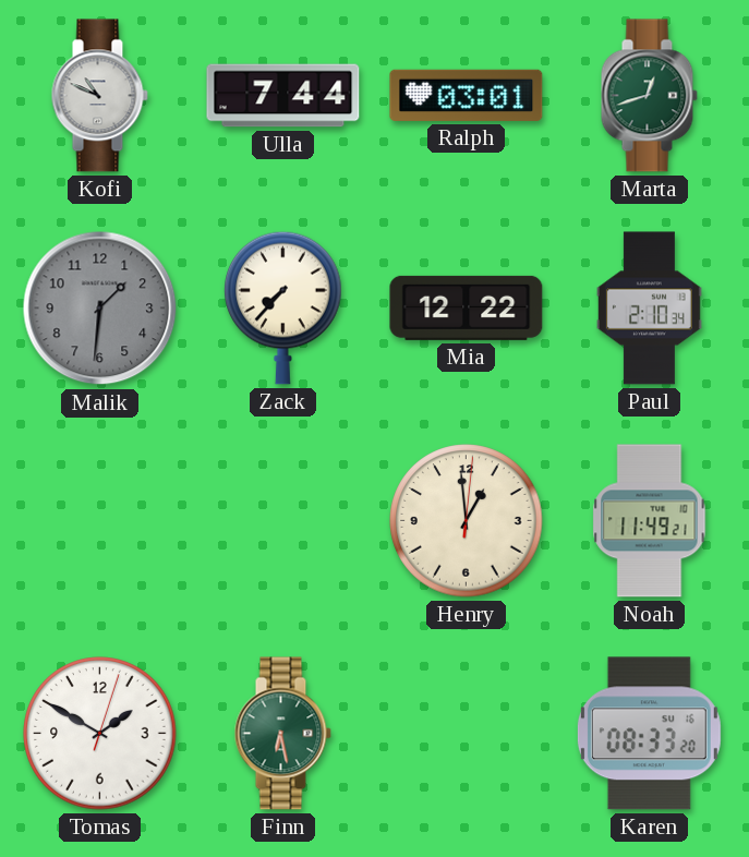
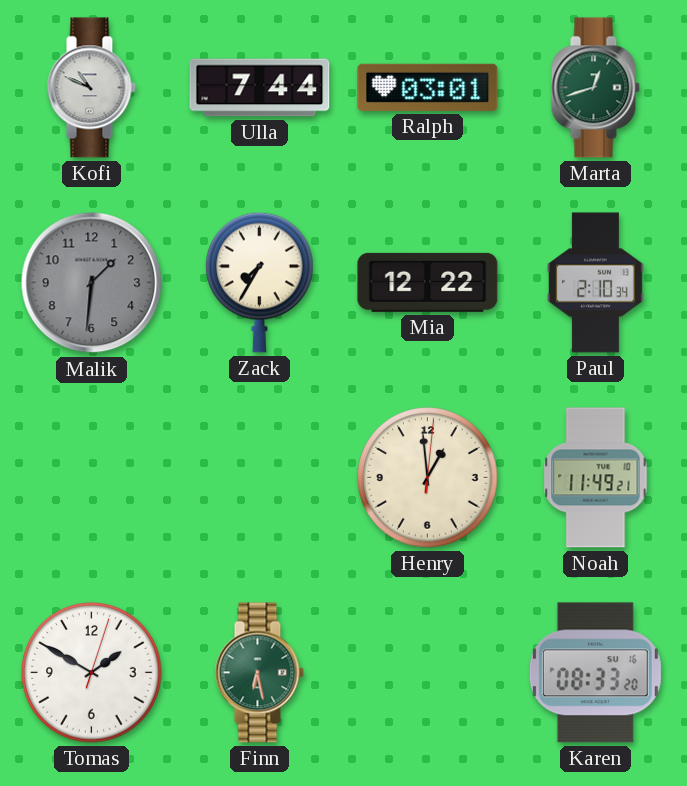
Zack: 7:37 -> 7:35 (260, 282)
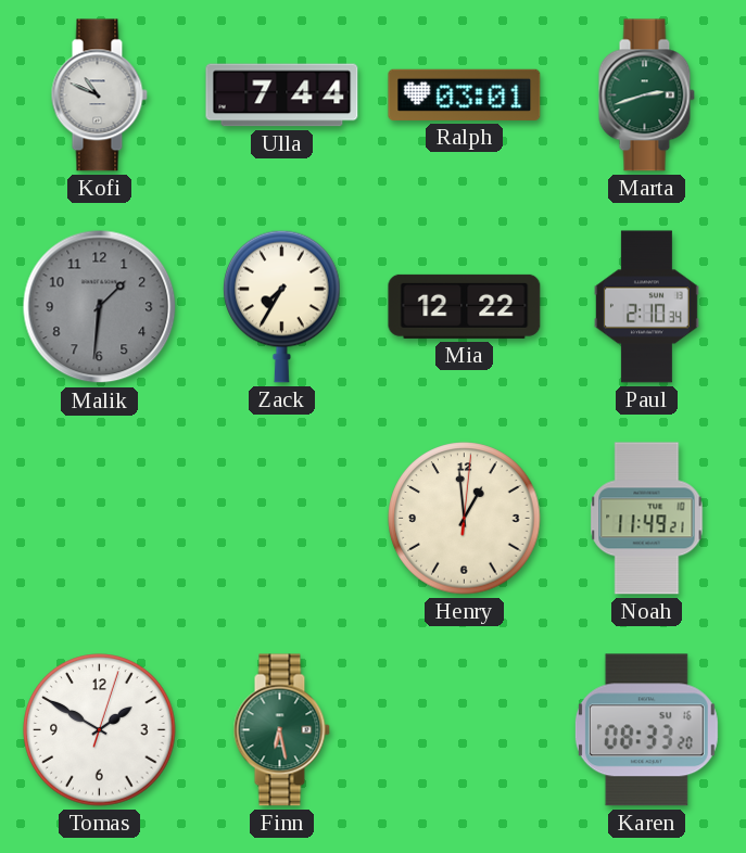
Marta: 12:42 -> 2:42 (646, 96)
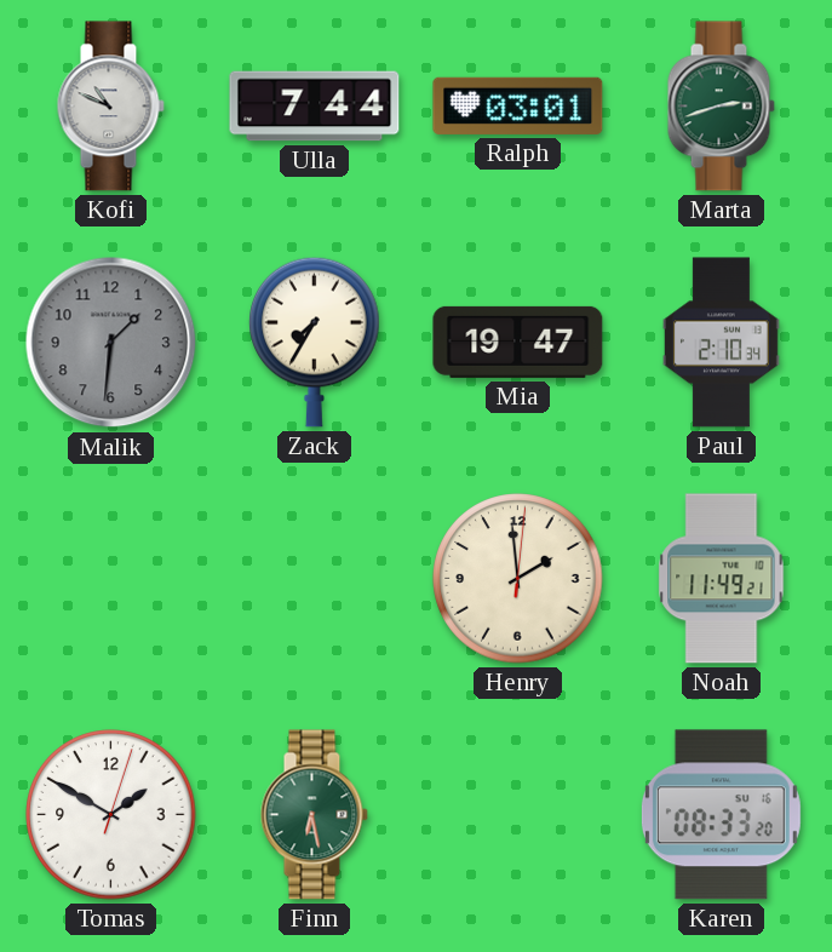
Mia: 12:22 -> 19:47 (518, 342)
Henry: 12:59 -> 1:59 (518, 579)
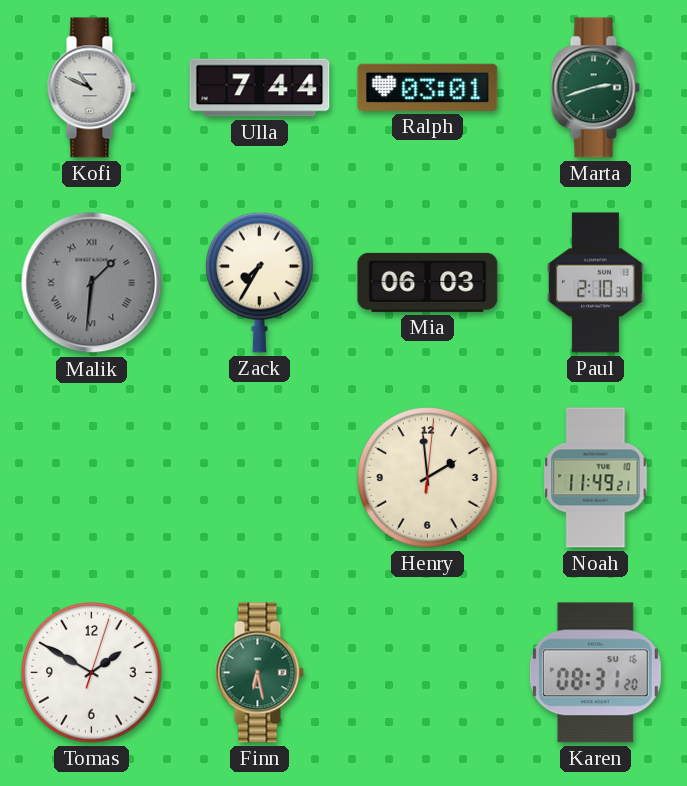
Malik numerals: Arabic -> Roman (92, 283)
Mia: 19:47 -> 06:03 (428, 282)
Karen: 08:33 -> 08:31 (595, 673)
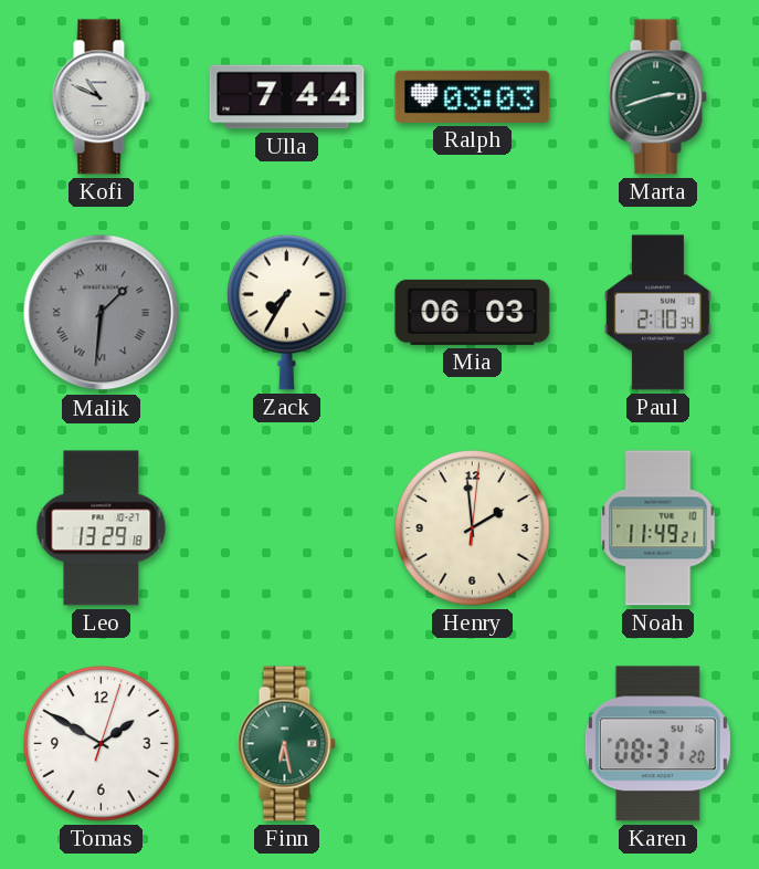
Ralph: 03:01 -> 03:03 (473, 96)
Leo: none -> 13:29 (102, 528)
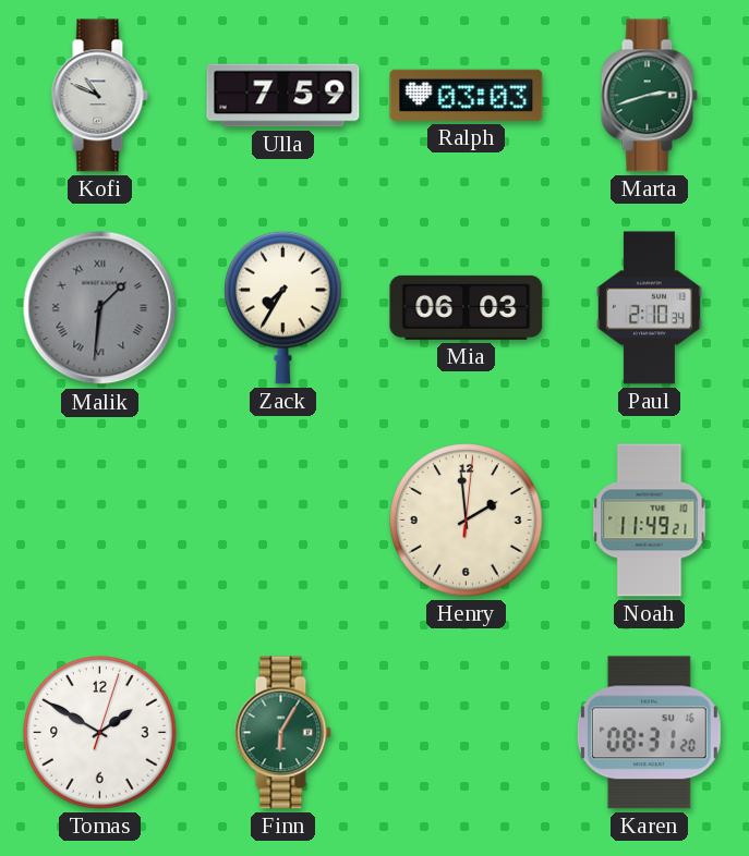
Ulla: 7:44 -> 7:59 (283, 96)
Leo: 13:29 -> none (102, 528)
Finn: 6:28 -> 6:05 (282, 733)
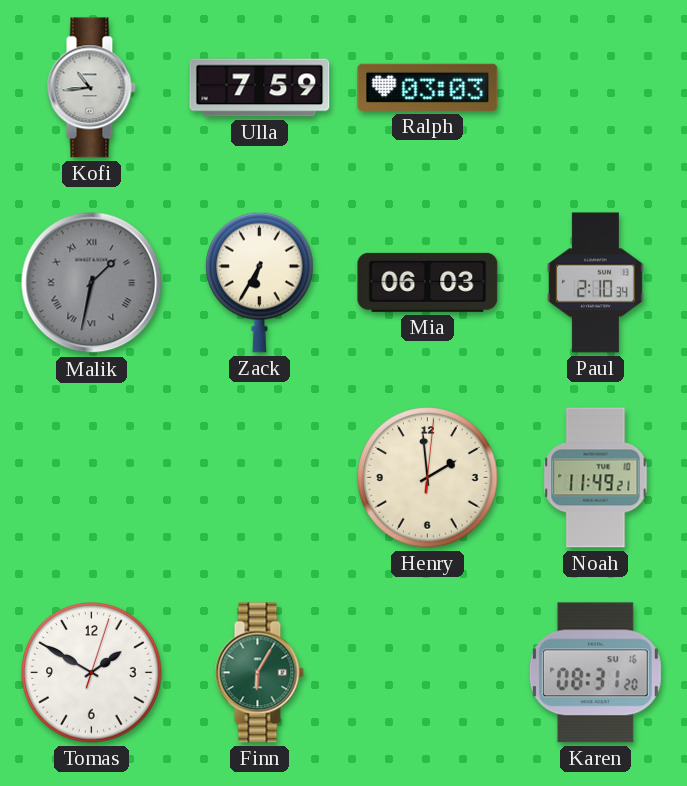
Kofi: 10:49 -> 10:44 (91, 88)
Marta: 2:42 -> none (649, 96)
Malik: 1:31 -> 1:32 (92, 283)
Zack: 7:35 -> 6:35 (260, 282)
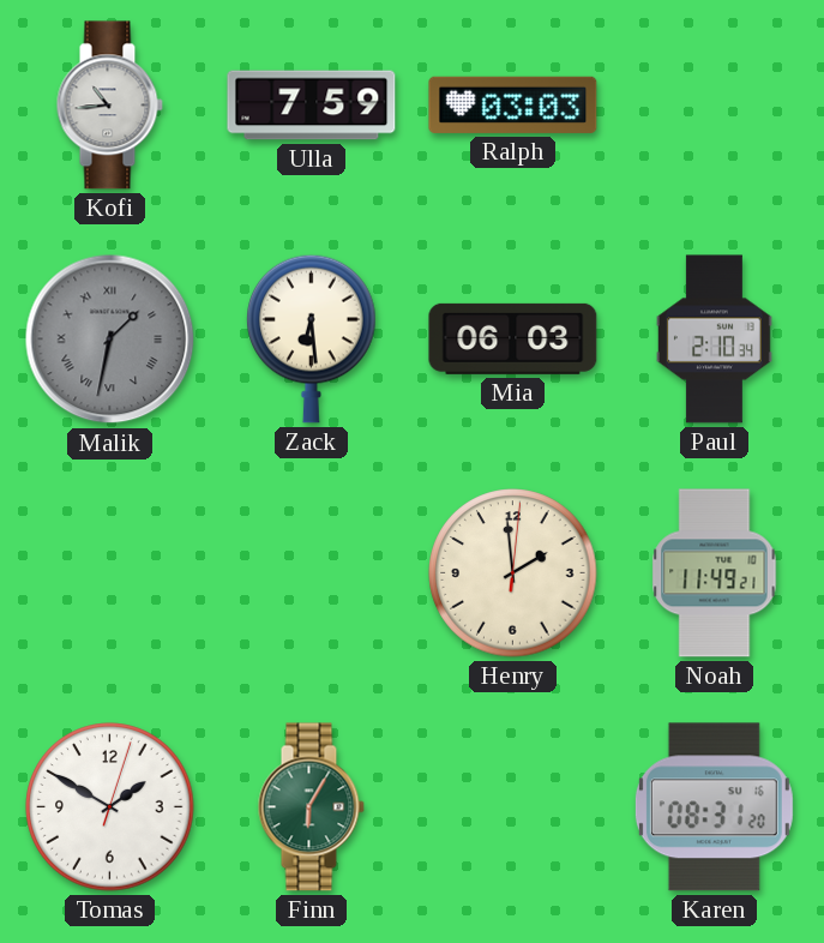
Zack: 6:35 -> 6:29 (312, 338)
